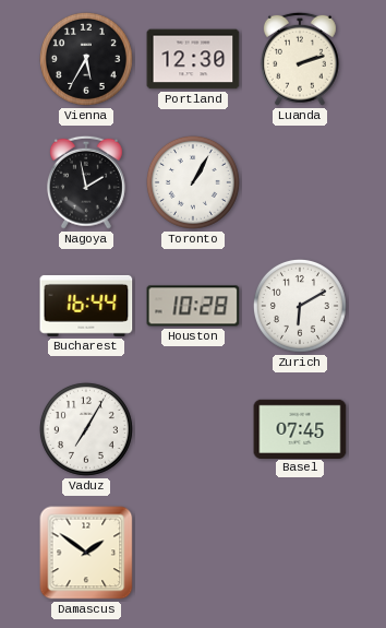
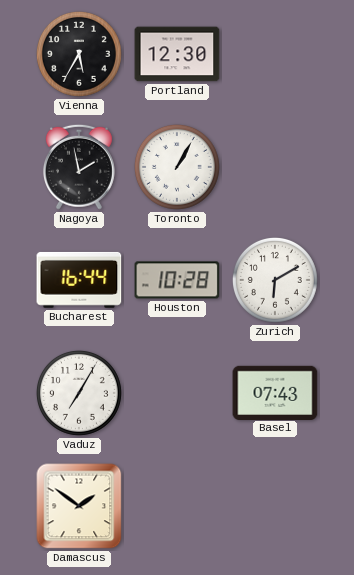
Luanda: 2:12 -> none (300, 59)
Basel: 07:45 -> 07:43 (275, 392)
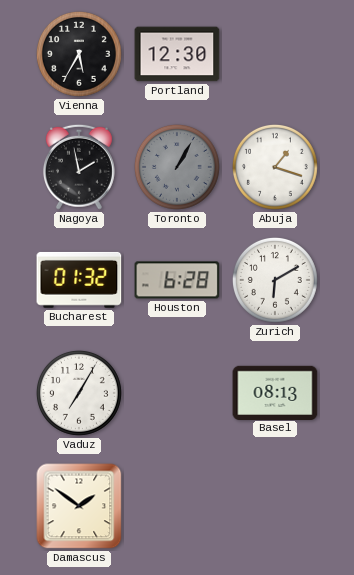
Toronto dial: white -> grey (177, 167)
Abuja: none -> 1:18 (275, 167)
Bucharest: 16:44 -> 01:32 (79, 280)
Houston: 10:28 -> 6:28 (177, 280)
Basel: 07:43 -> 08:13 (275, 392)
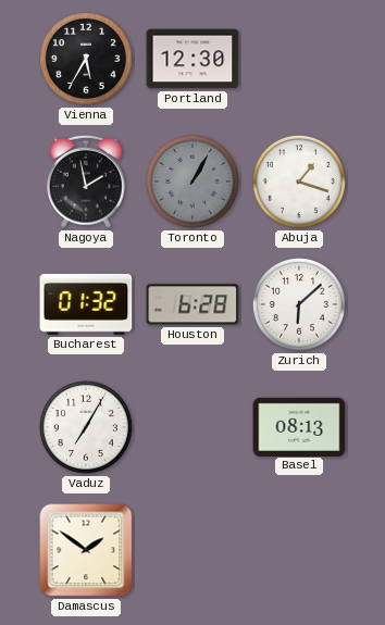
Zurich: 6:10 -> 6:08 (299, 304)
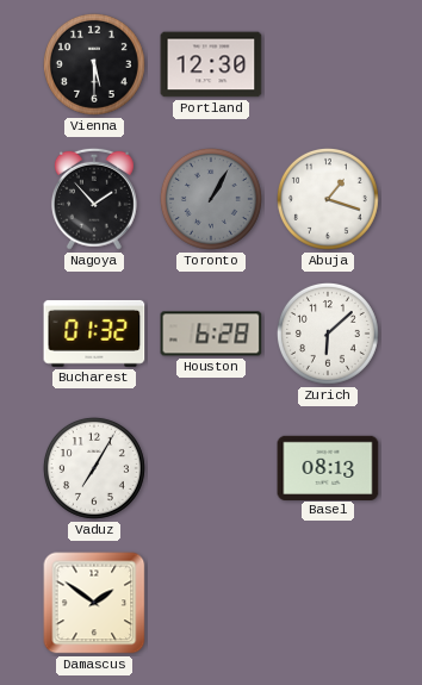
Vienna: 5:35 -> 5:30 (94, 64)
Nagoya: 1:58 -> 1:53 (94, 199)
